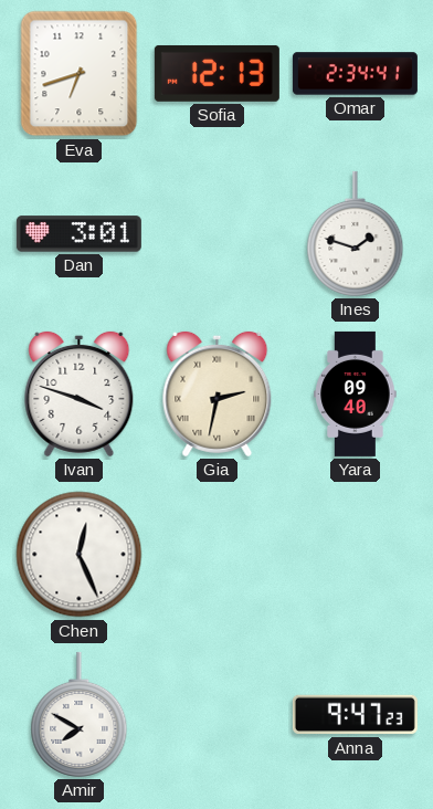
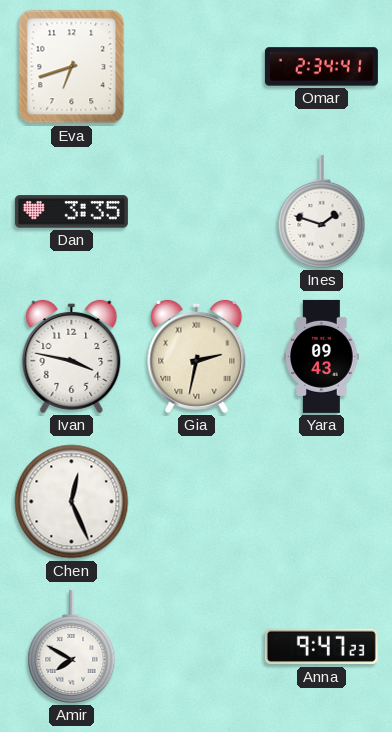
Sofia: 12:13 -> none (216, 73)
Dan: 3:01 -> 3:35 (71, 212)
Ivan: 3:48 -> 3:47 (72, 356)
Yara: 09:40 -> 09:43 (322, 356)
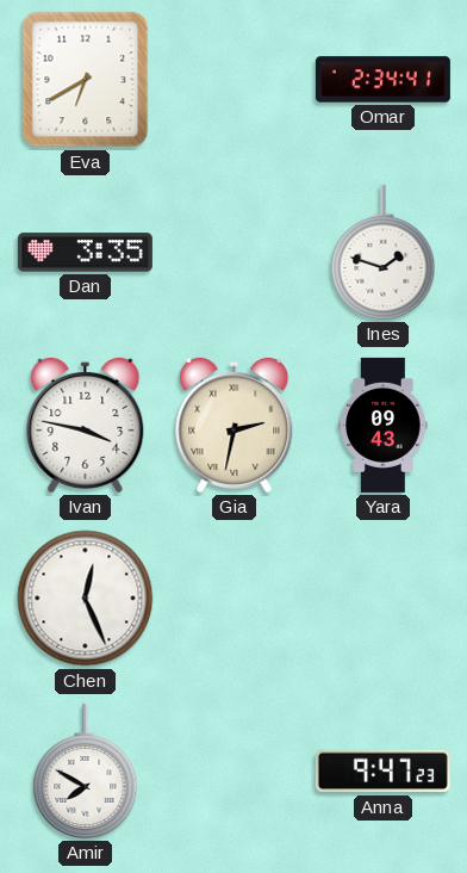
Eva: 6:42 -> 6:40 (86, 80)
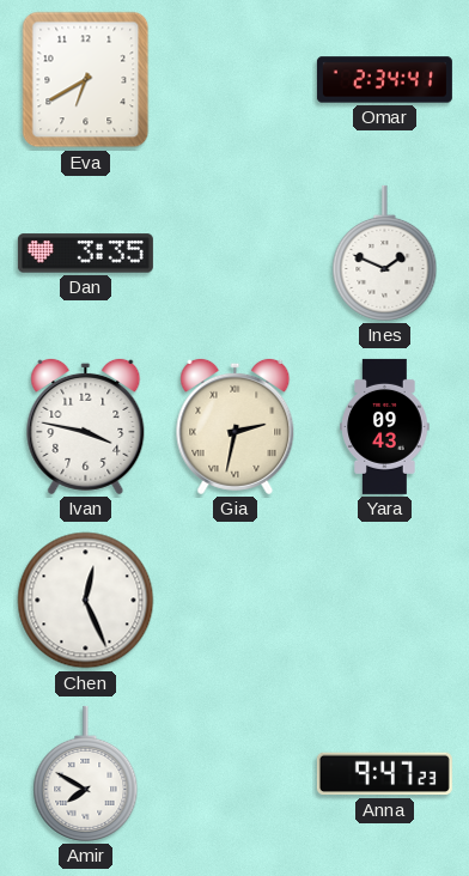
Ines: 1:48 -> 1:49 (385, 253)
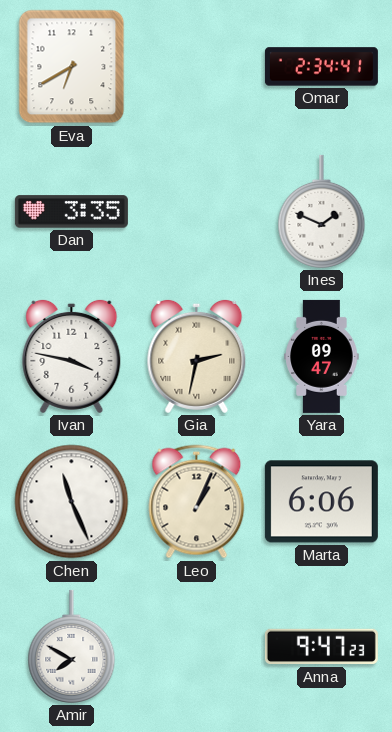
Yara: 09:43 -> 09:47 (322, 356)
Chen: 12:26 -> 11:26 (72, 502)
Leo: none -> 1:04 (197, 502)
Marta: none -> 6:06 (321, 502)
